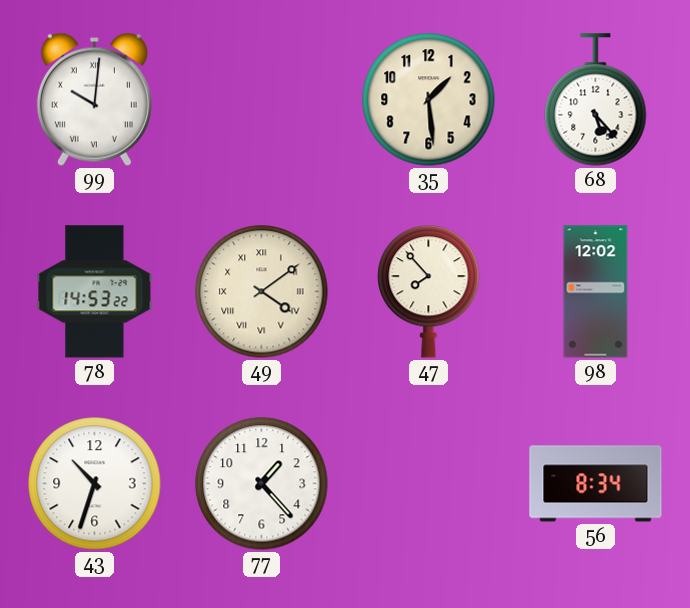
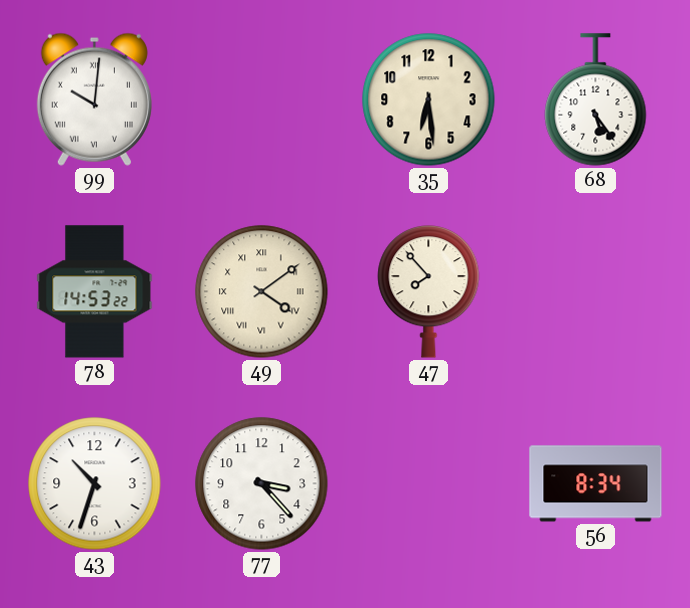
35: 1:29 -> 6:29 (429, 100)
68: 5:23 -> 5:24 (596, 100)
98: 12:02 -> none (596, 292)
77: 1:23 -> 3:23 (262, 484)
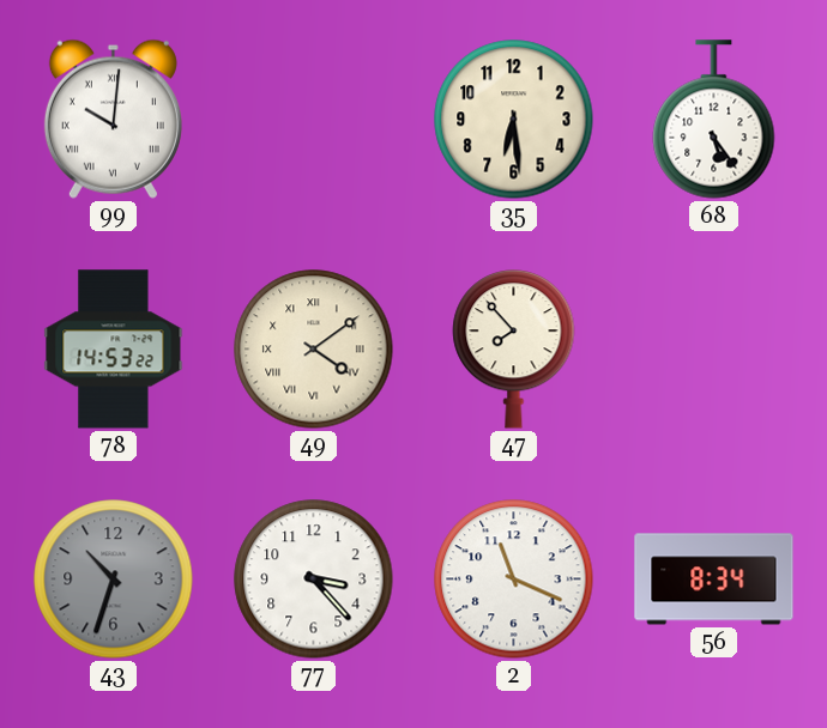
43 dial: white -> grey (114, 580)
2: none -> 11:19 (514, 580)
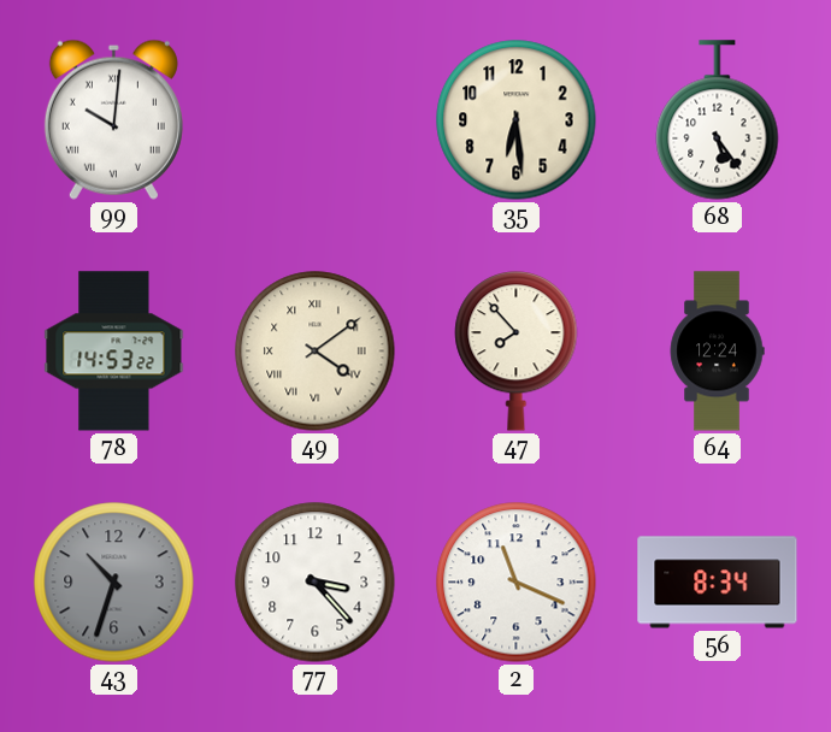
64: none -> 12:24 (717, 352)
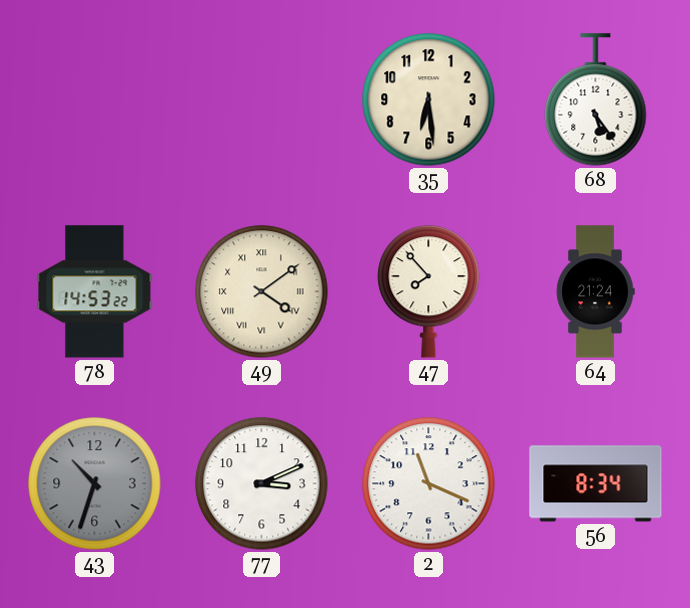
99: 10:01 -> none (113, 119)
64: 12:24 -> 21:24 (595, 292)
77: 3:23 -> 3:11 (262, 484)
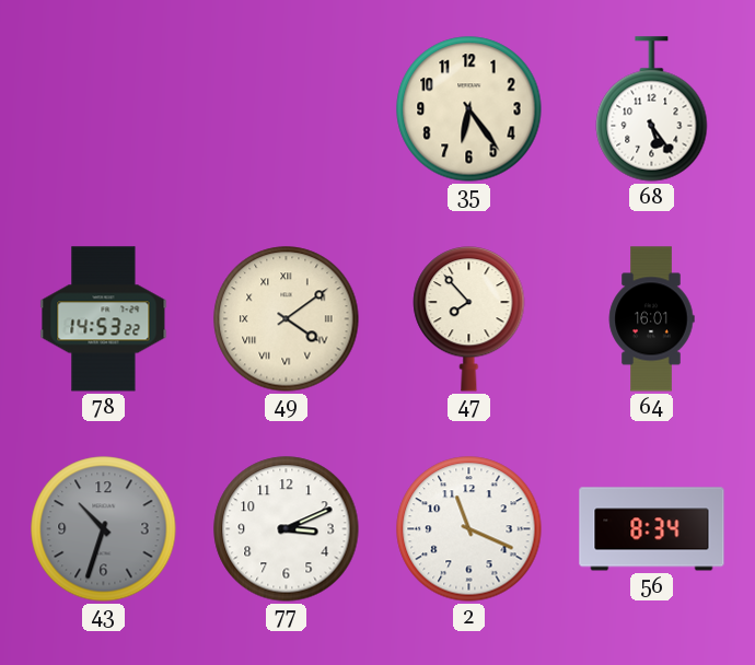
35: 6:29 -> 6:24 (469, 109)
64: 21:24 -> 16:01 (651, 319)
